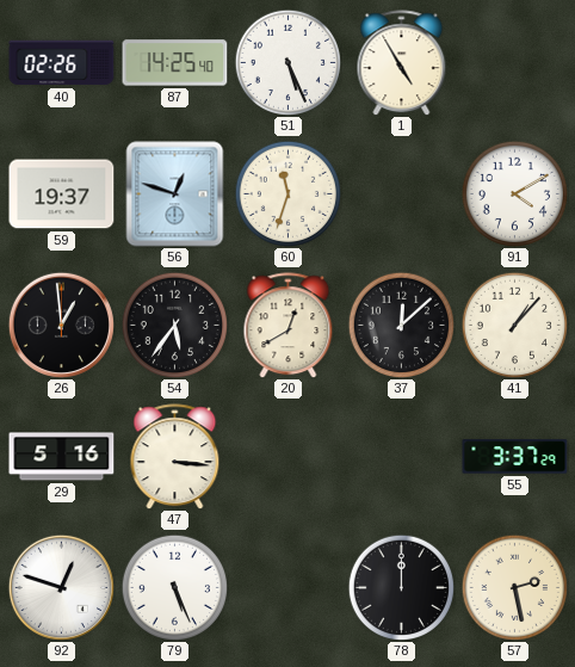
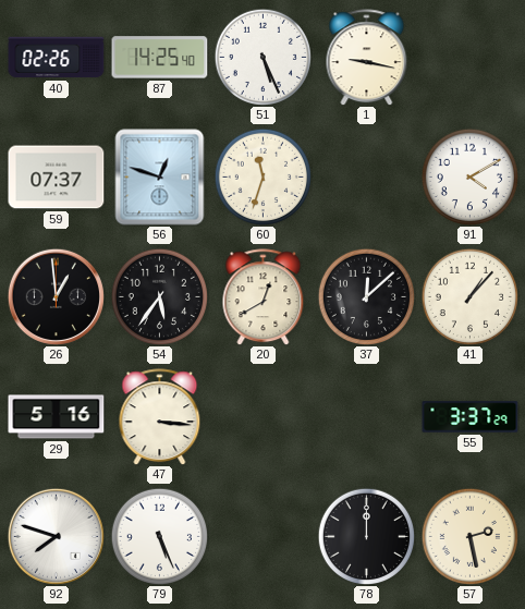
1: 4:55 -> 9:17 (367, 58)
59: 19:37 -> 07:37 (57, 178)
92: 12:48 -> 7:48 (56, 536)
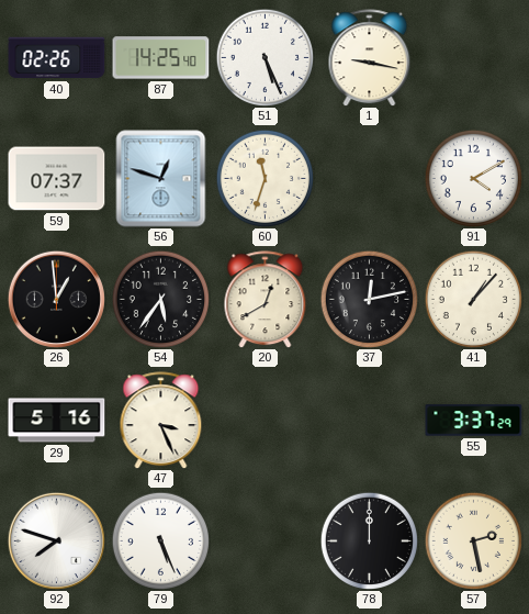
37: 12:08 -> 12:13 (369, 299)
47: 3:16 -> 3:26 (161, 421)
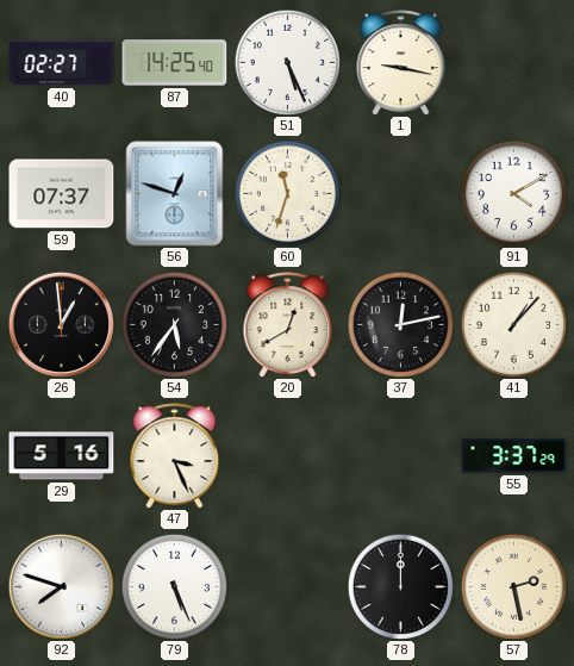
40: 02:26 -> 02:27 (62, 63)
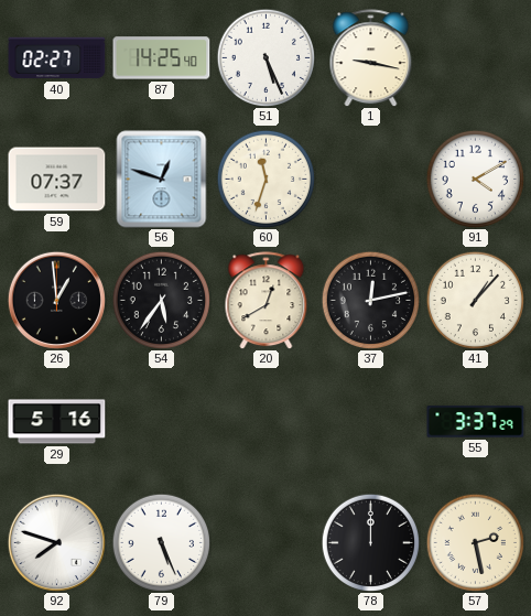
47: 3:26 -> none (175, 456)
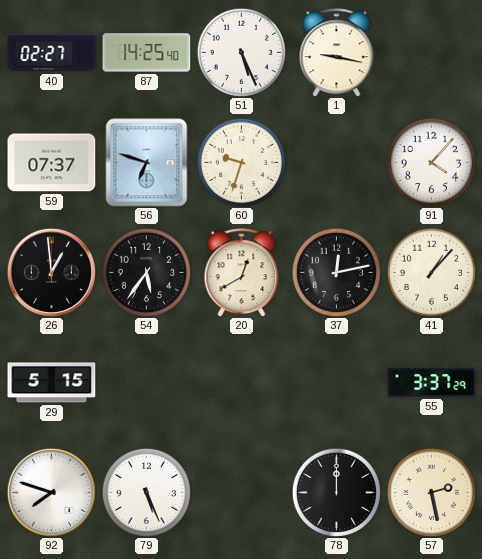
56: 12:48 -> 6:48 (147, 163)
60: 11:33 -> 9:33 (241, 162)
91: 4:10 -> 4:07 (431, 162)
29: 5:16 -> 5:15 (52, 383)
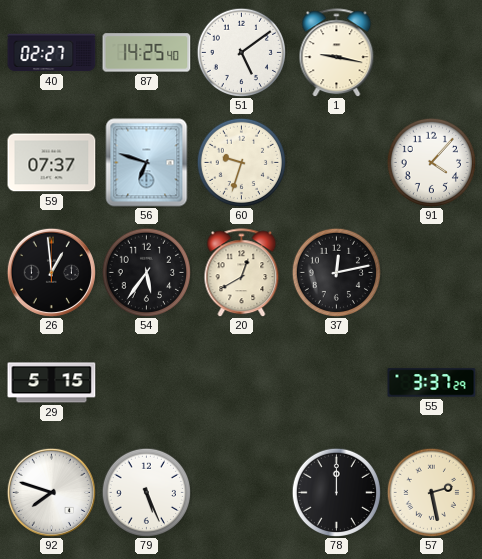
51: 5:26 -> 5:09 (241, 52)
41: 1:07 -> none (431, 272)
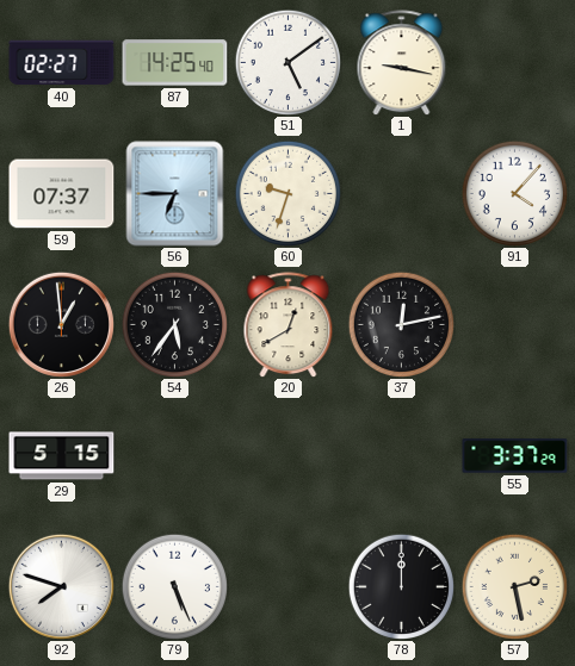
56: 6:48 -> 6:45 (175, 194)
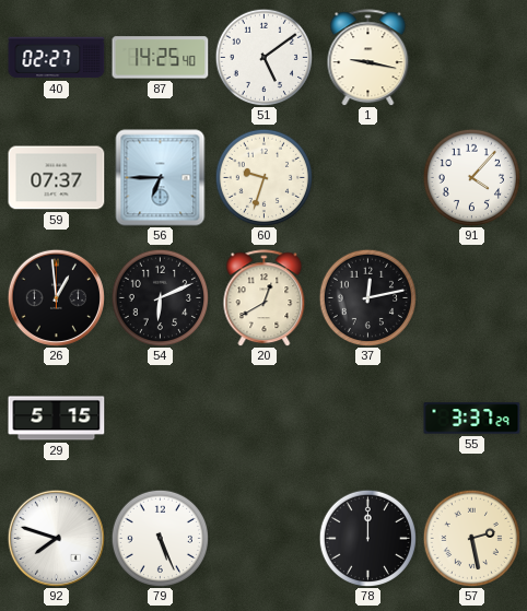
54: 5:36 -> 6:11 (160, 297)
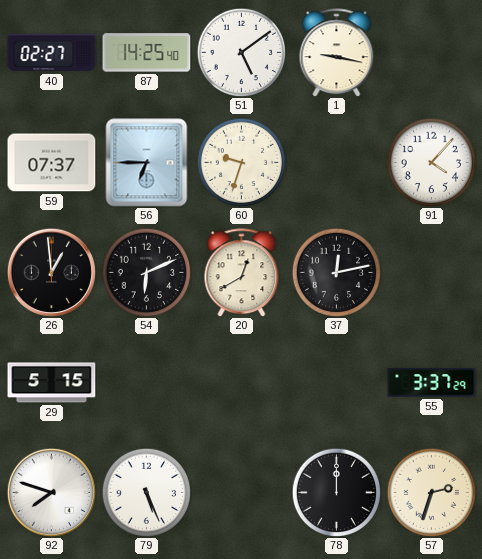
57: 2:28 -> 2:33 (431, 492)
